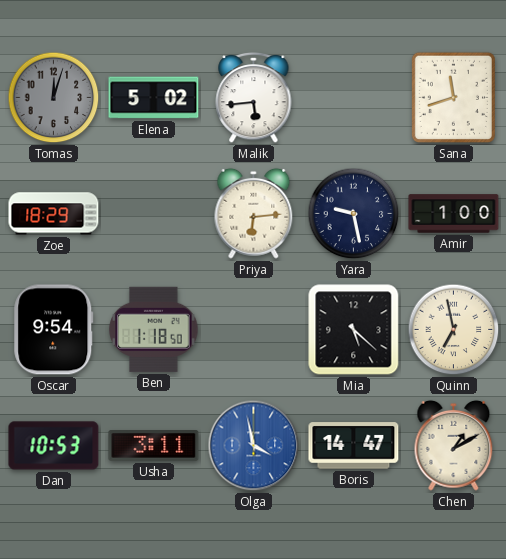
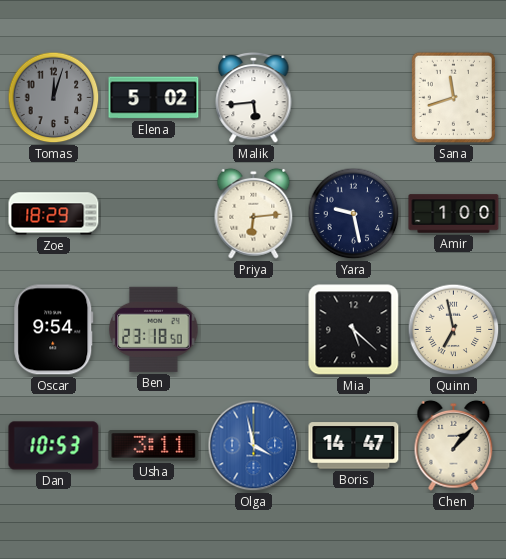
Ben: 1:18 -> 23:18 (154, 329)
Chen: 1:10 -> 1:07 (454, 445)
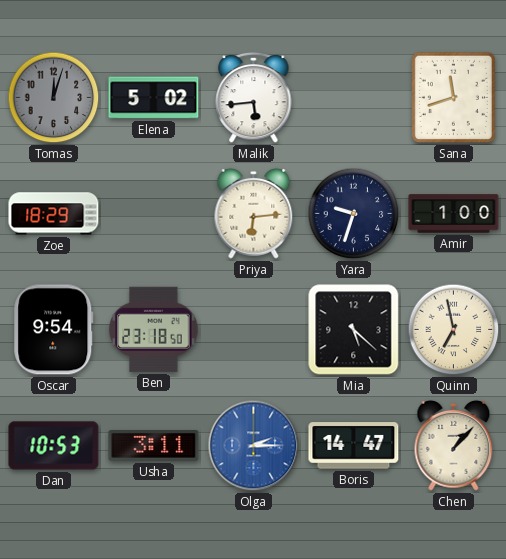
Yara: 9:28 -> 9:33 (354, 214)
Olga: 3:58 -> 2:15 (254, 446)
